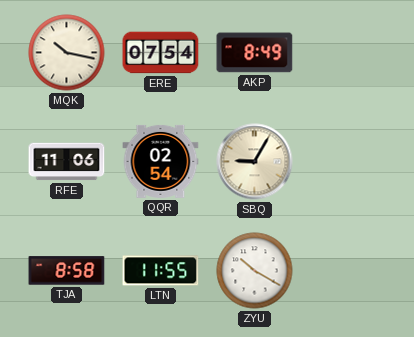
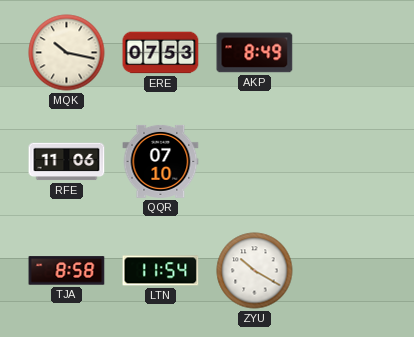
ERE: 07:54 -> 07:53 (161, 53)
QQR: 02:54 -> 07:10 (161, 161)
SBQ: 9:05 -> none (255, 162)
LTN: 11:55 -> 11:54 (161, 271)
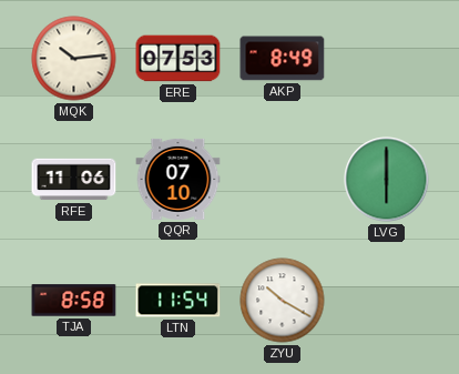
MQK: 10:17 -> 10:14 (74, 59)
LVG: none -> 6:00 (387, 180)
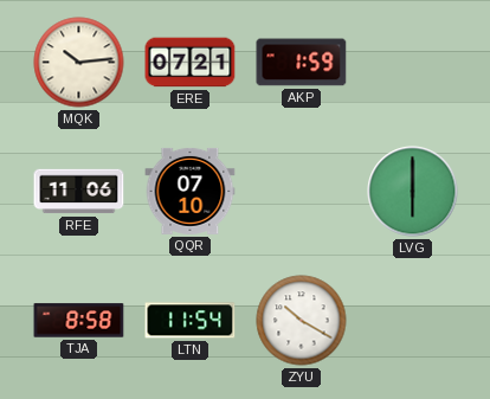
ERE: 07:53 -> 07:21 (191, 63)
AKP: 8:49 -> 1:59 (302, 63)
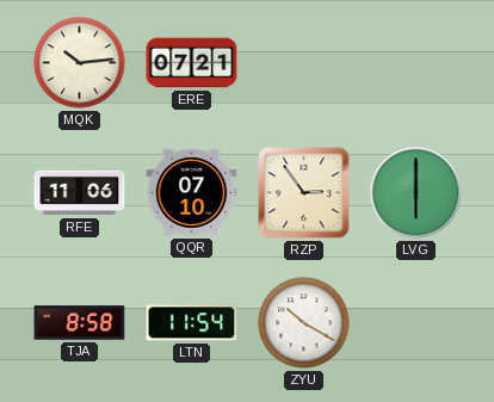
AKP: 1:59 -> none (302, 63)
RZP: none -> 2:54 (304, 193)
